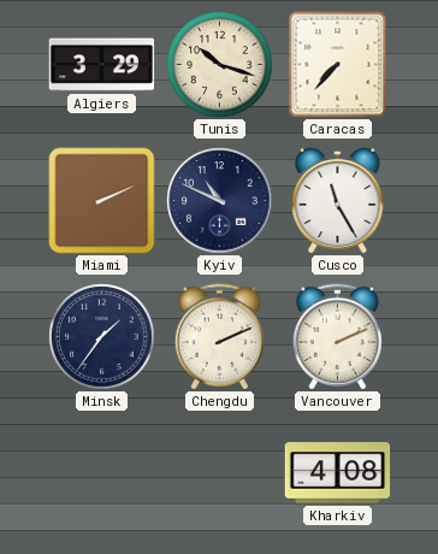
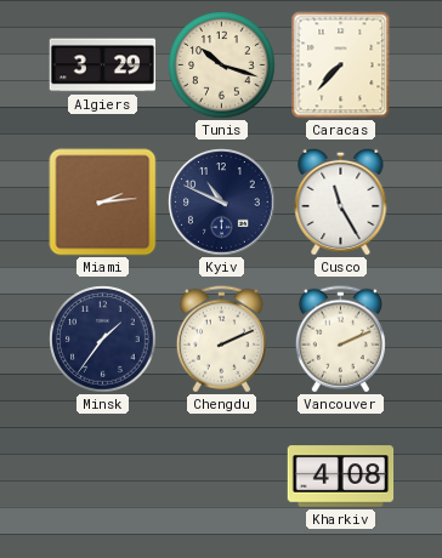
Miami: 2:11 -> 2:14 (103, 203)
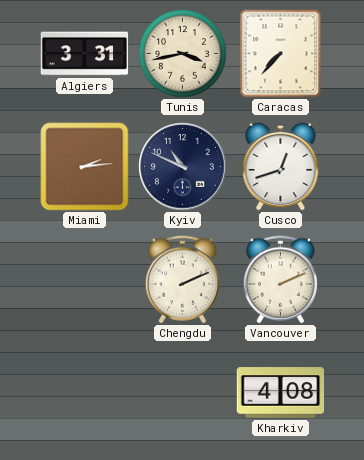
Algiers: 3:29 -> 3:31 (85, 54)
Tunis: 10:18 -> 3:43 (183, 54)
Cusco: 11:25 -> 12:42 (281, 166)
Minsk: 1:36 -> none (103, 340)
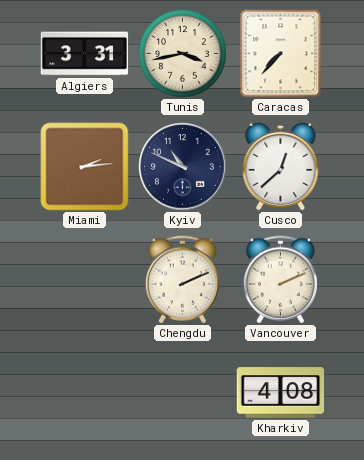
Cusco: 12:42 -> 12:38 (281, 166)
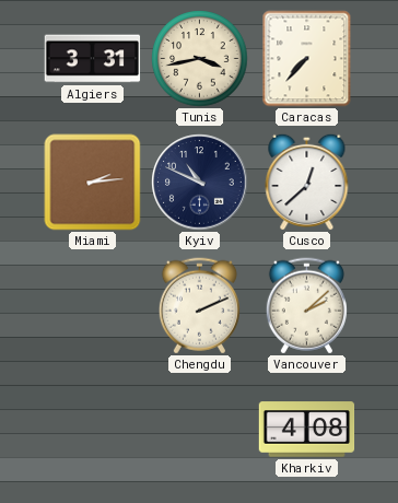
Vancouver: 2:11 -> 2:08 (306, 306)
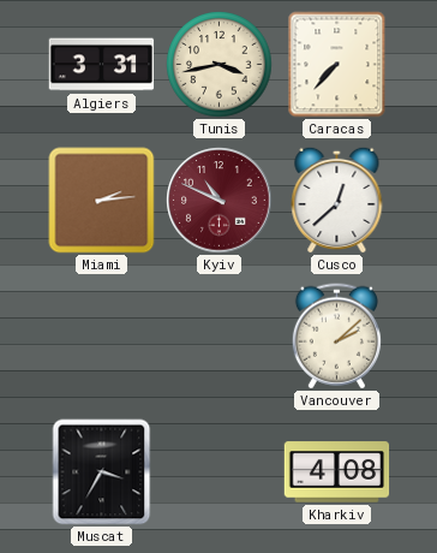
Kyiv dial: navy -> burgundy (220, 201)
Chengdu: 2:11 -> none (199, 306)
Muscat: none -> 3:35 (102, 472)
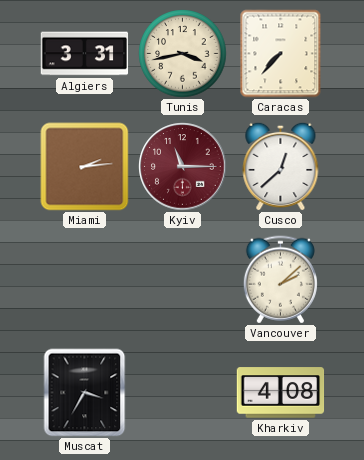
Kyiv: 10:49 -> 11:15 (183, 167)
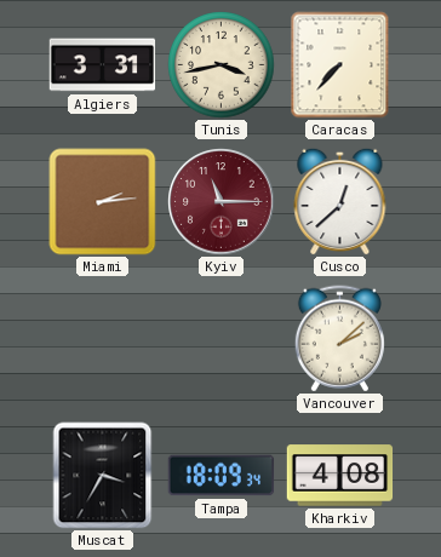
Tampa: none -> 18:09 (222, 476)
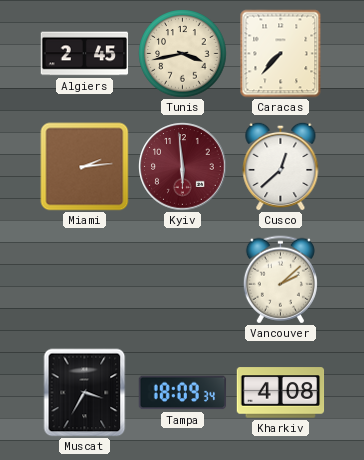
Algiers: 3:31 -> 2:45 (85, 54)
Kyiv: 11:15 -> 5:59 (183, 167)
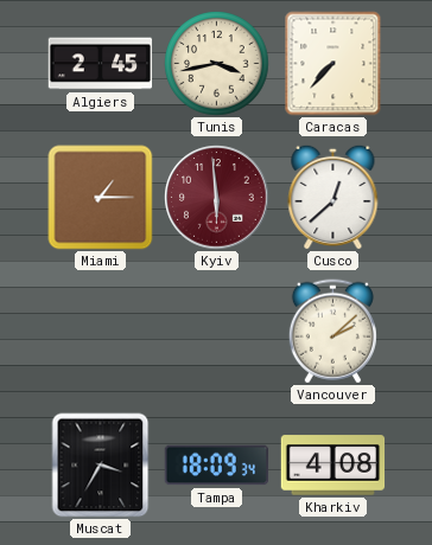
Miami: 2:14 -> 1:15 (101, 198)
